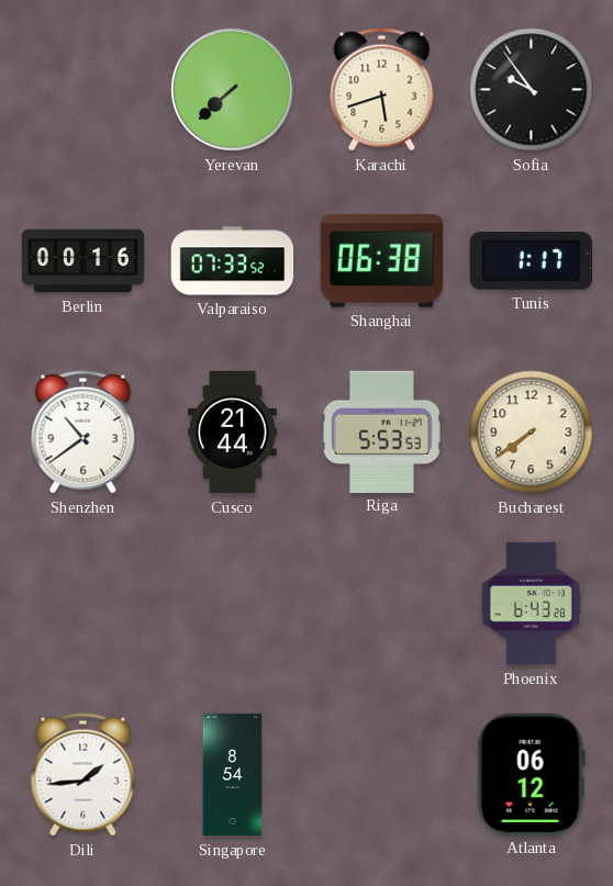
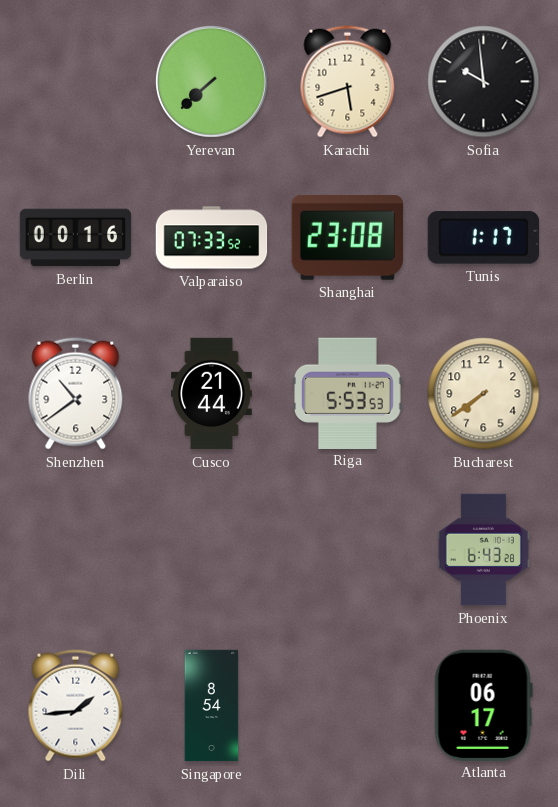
Sofia: 9:54 -> 9:59 (484, 82)
Shanghai: 06:38 -> 23:08 (347, 237)
Atlanta: 06:12 -> 06:17 (483, 705)
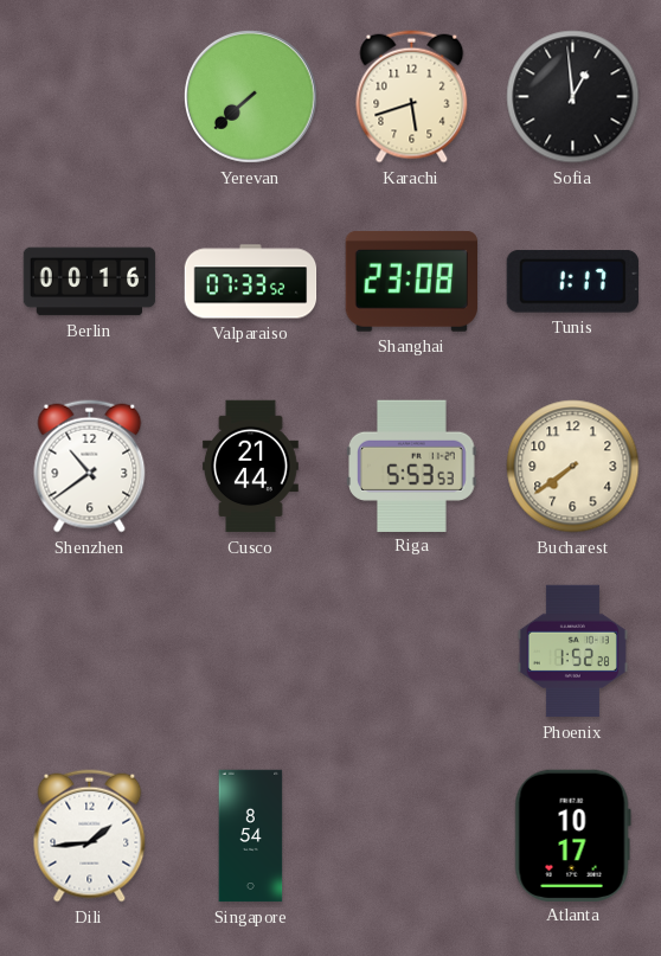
Sofia: 9:59 -> 12:59 (573, 97)
Phoenix: 6:43 -> 1:52 (572, 652)
Atlanta: 06:17 -> 10:17 (572, 835)
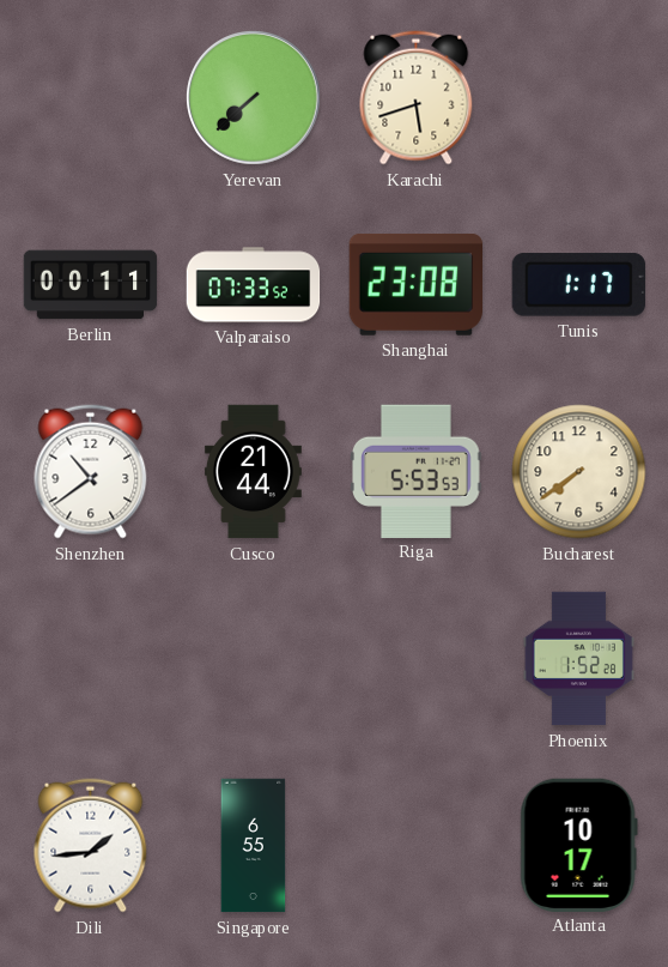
Sofia: 12:59 -> none (573, 97)
Berlin: 00:16 -> 00:11 (91, 285)
Singapore: 8:54 -> 6:55 (254, 846)
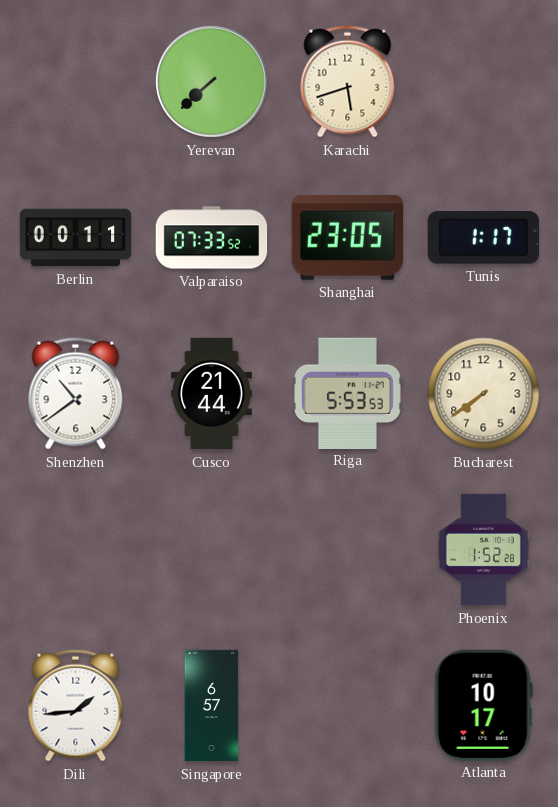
Shanghai: 23:08 -> 23:05 (347, 237)
Singapore: 6:55 -> 6:57 (212, 706)
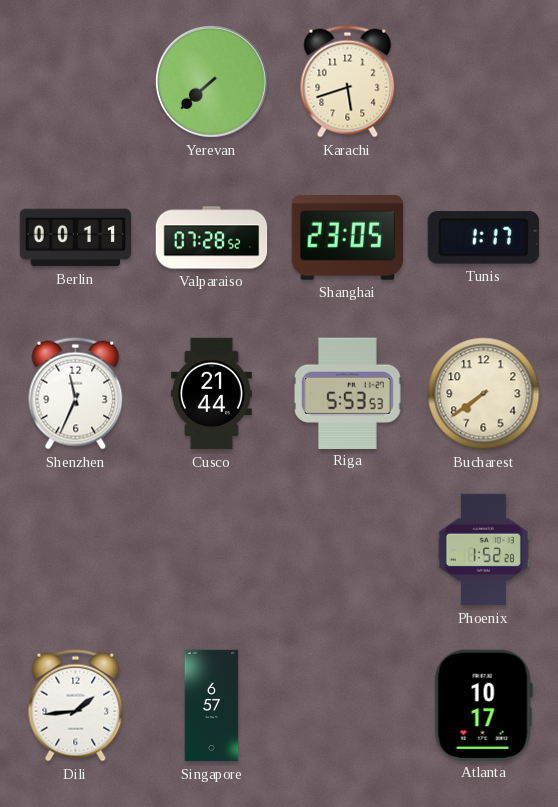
Valparaiso: 07:33 -> 07:28 (212, 238)
Shenzhen: 10:39 -> 11:34 (76, 394)
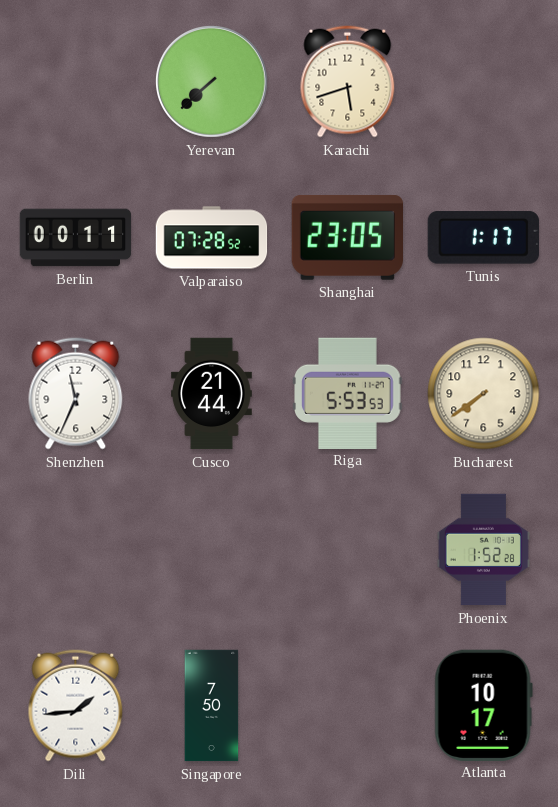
Singapore: 6:57 -> 7:50 (212, 706)
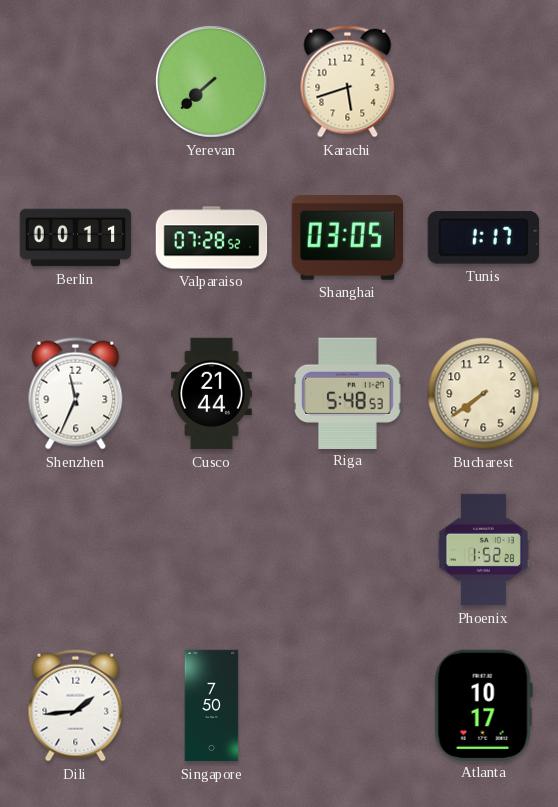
Shanghai: 23:05 -> 03:05 (347, 237)
Riga: 5:53 -> 5:48 (348, 393)
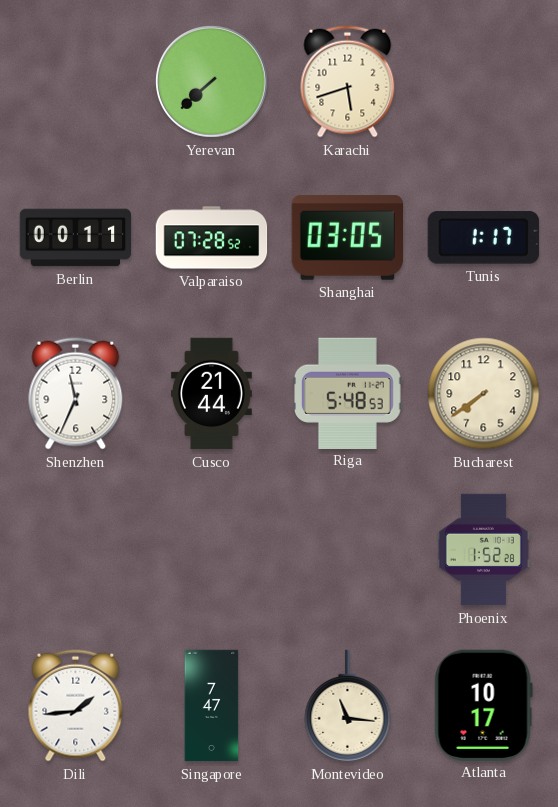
Singapore: 7:50 -> 7:47 (212, 706)
Montevideo: none -> 11:16 (348, 706)
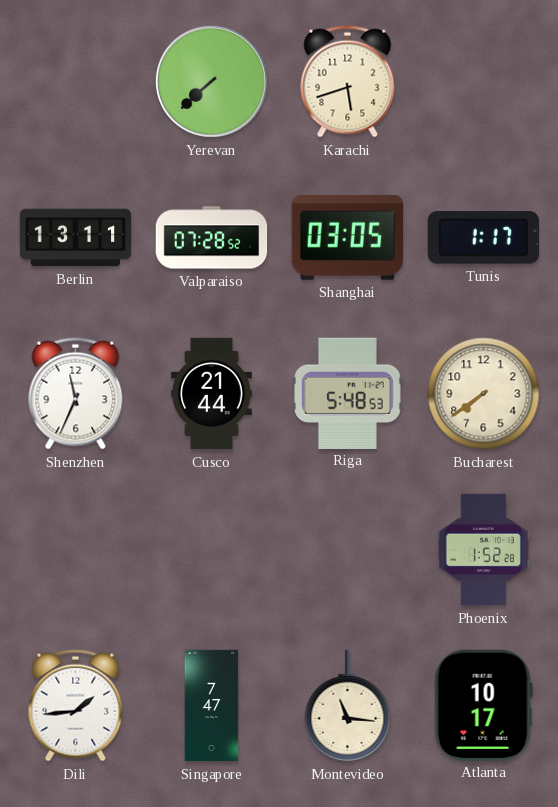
Berlin: 00:11 -> 13:11 (76, 238)
